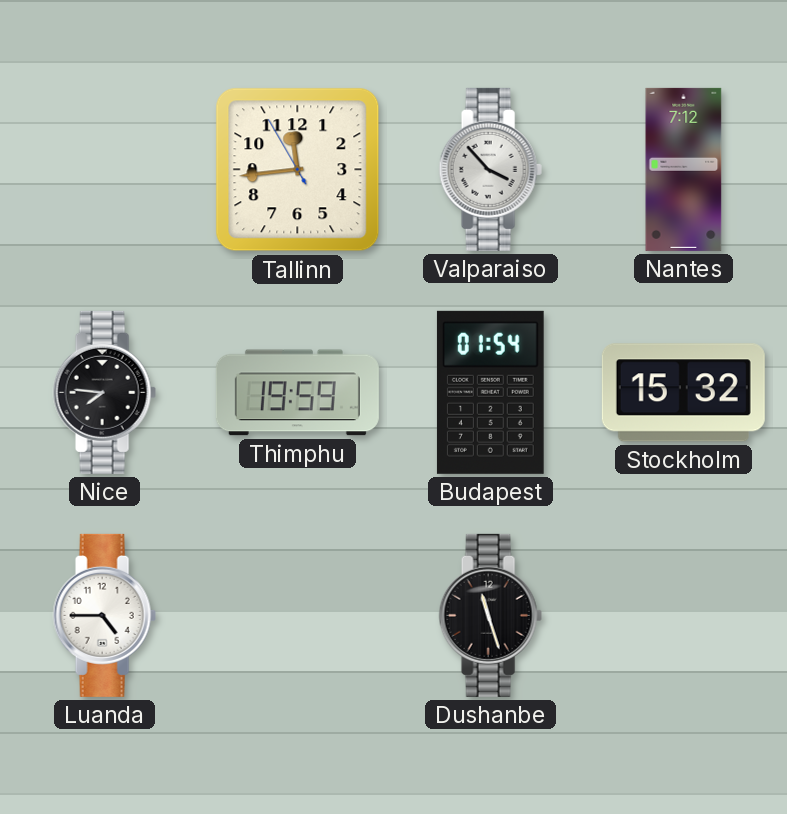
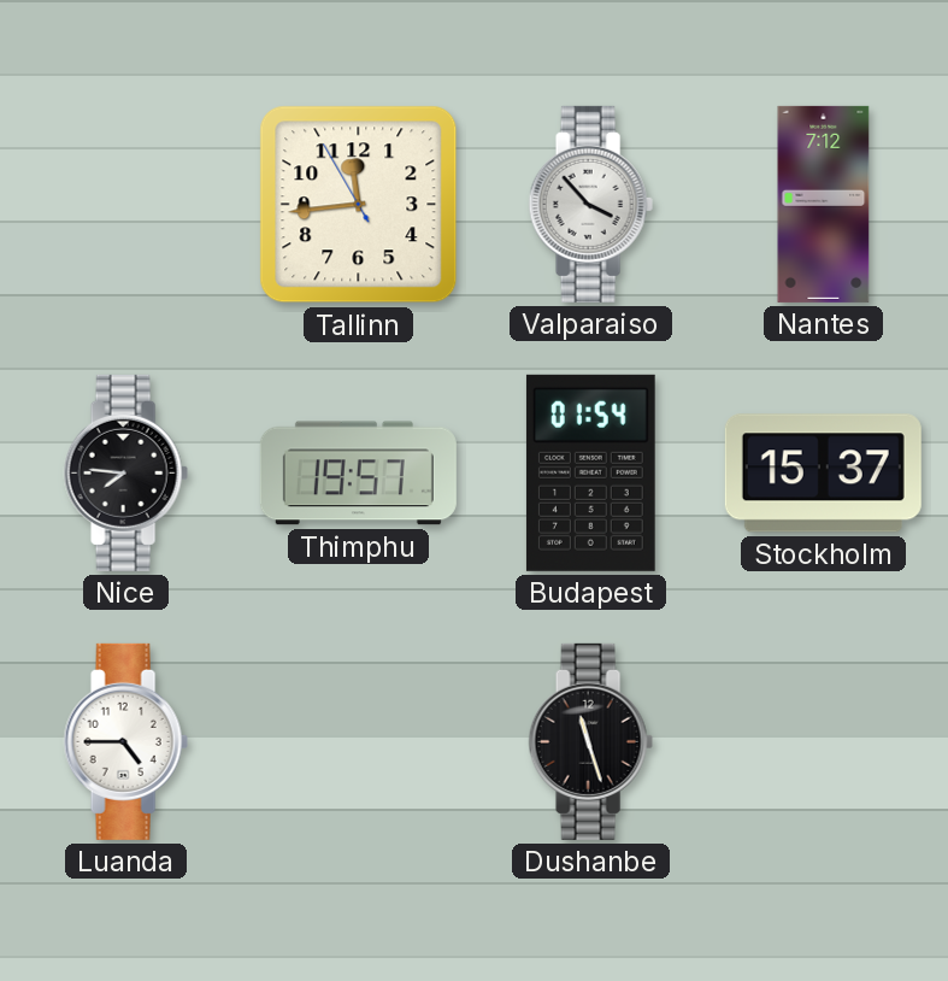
Thimphu: 19:59 -> 19:57 (358, 474)
Stockholm: 15:32 -> 15:37 (823, 474)
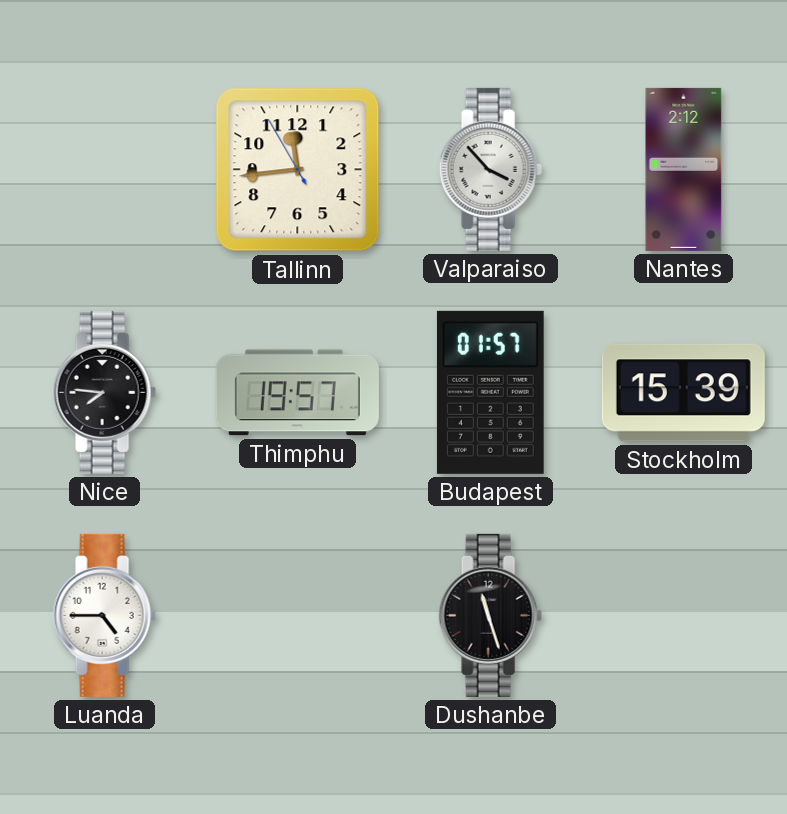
Nantes: 7:12 -> 2:12 (684, 169)
Budapest: 01:54 -> 01:57 (490, 392)
Stockholm: 15:37 -> 15:39 (683, 393)
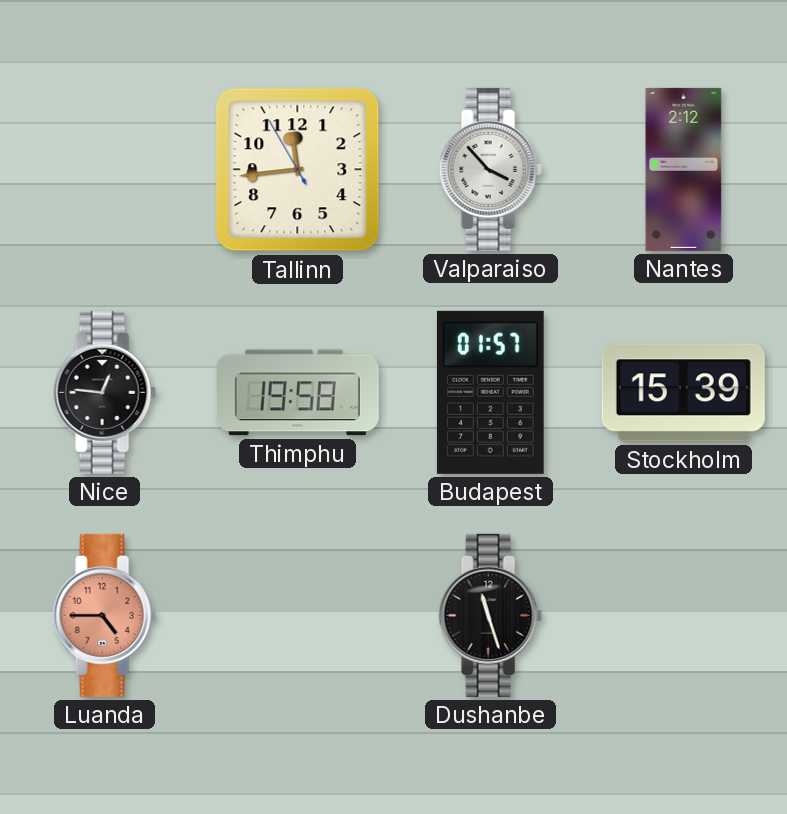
Nice: 7:46 -> 12:46 (104, 392)
Thimphu: 19:57 -> 19:58 (297, 393)
Luanda dial: white -> salmon (104, 615)
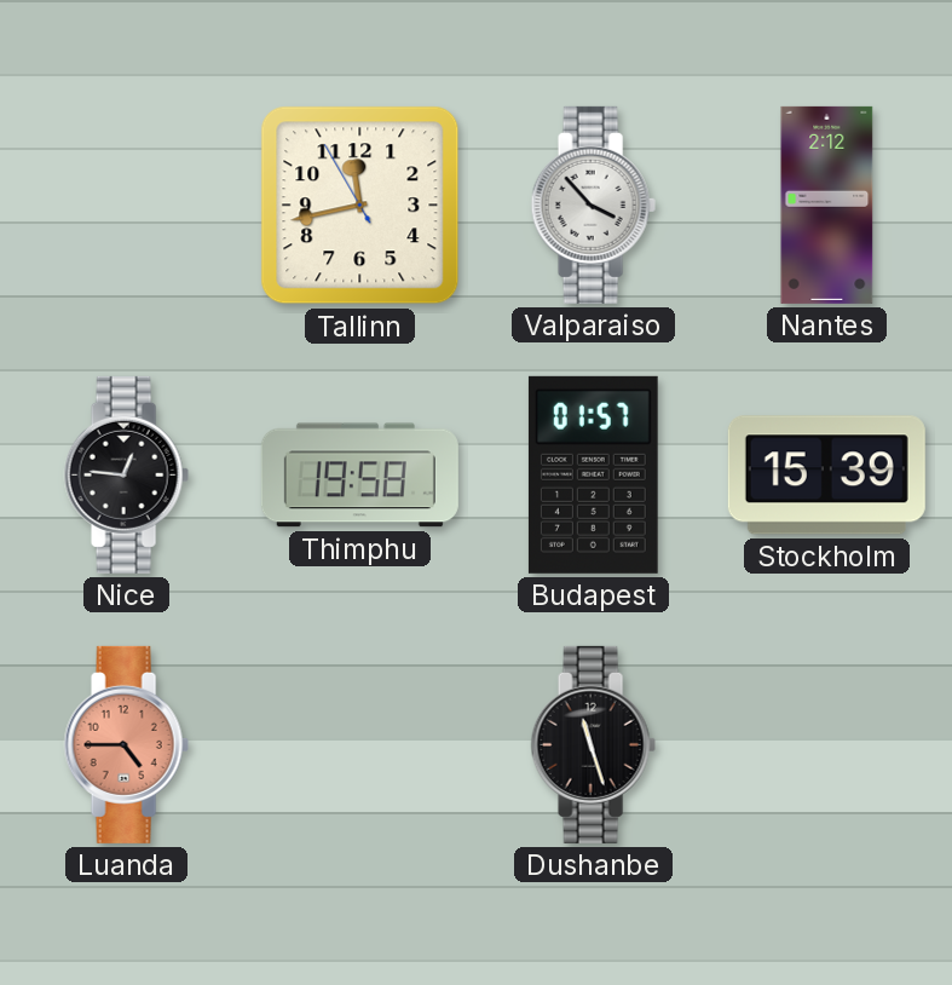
Tallinn: 11:43 -> 11:42 (360, 206)
